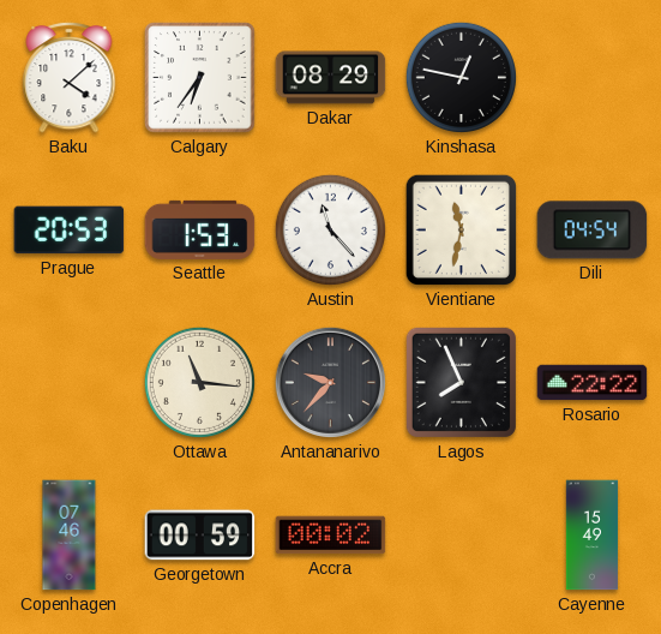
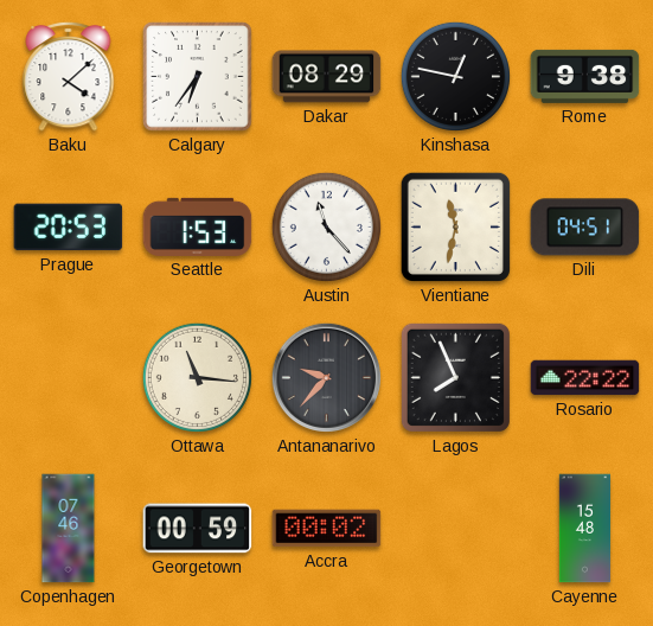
Rome: none -> 9:38 (585, 76)
Dili: 04:54 -> 04:51 (585, 228)
Cayenne: 15:49 -> 15:48 (585, 529)
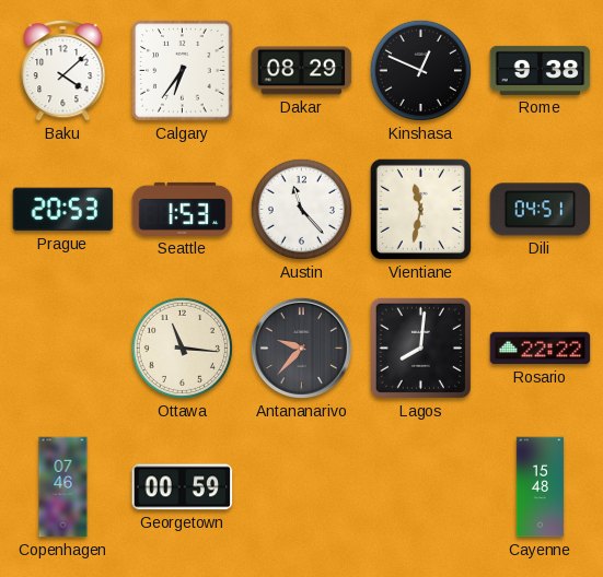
Kinshasa: 12:47 -> 12:49 (420, 70)
Lagos: 7:56 -> 8:01 (420, 348)
Accra: 00:02 -> none (327, 529)
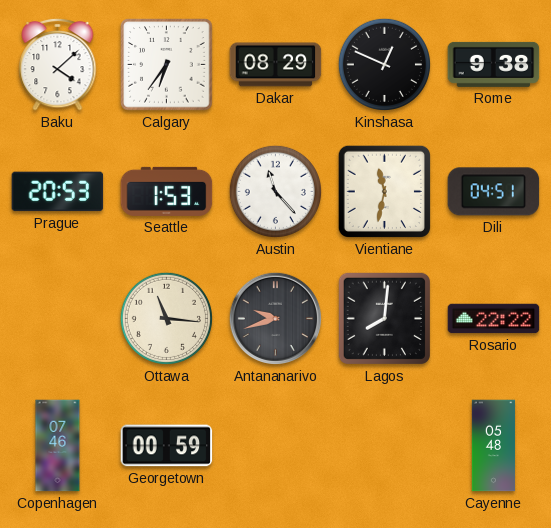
Antananarivo: 9:37 -> 9:42 (275, 318)
Cayenne: 15:48 -> 05:48 (494, 446)
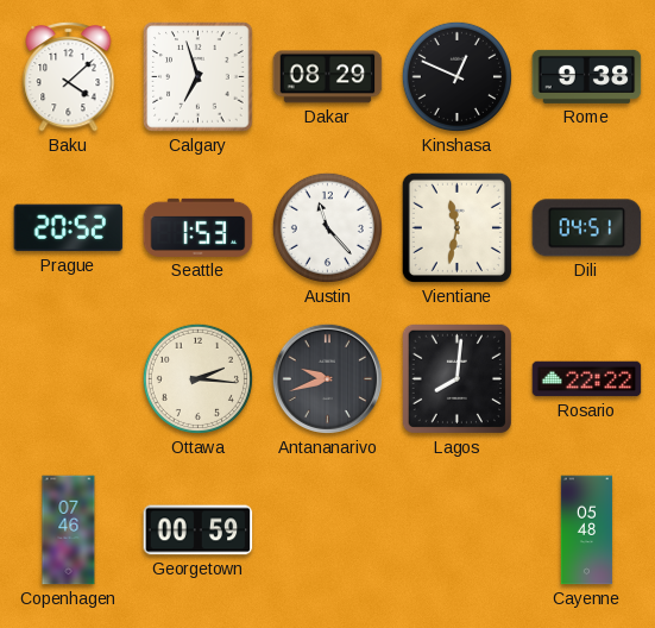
Calgary: 6:36 -> 6:57 (199, 77)
Prague: 20:53 -> 20:52 (69, 228)
Ottawa: 11:16 -> 2:16 (197, 378)
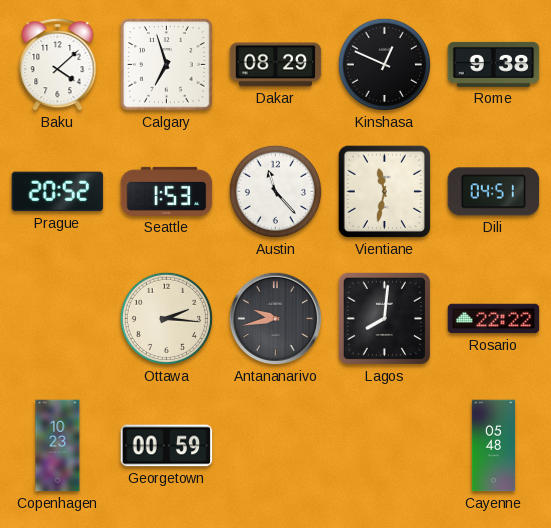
Antananarivo: 9:42 -> 9:43 (275, 318)
Copenhagen: 07:46 -> 10:23 (58, 446)
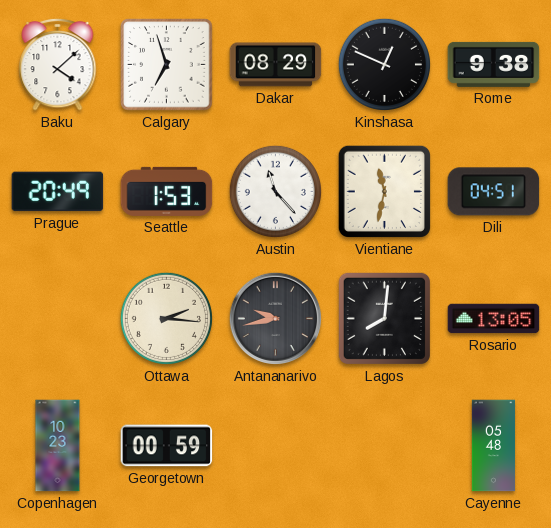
Prague: 20:52 -> 20:49 (58, 192)
Rosario: 22:22 -> 13:05 (494, 319)
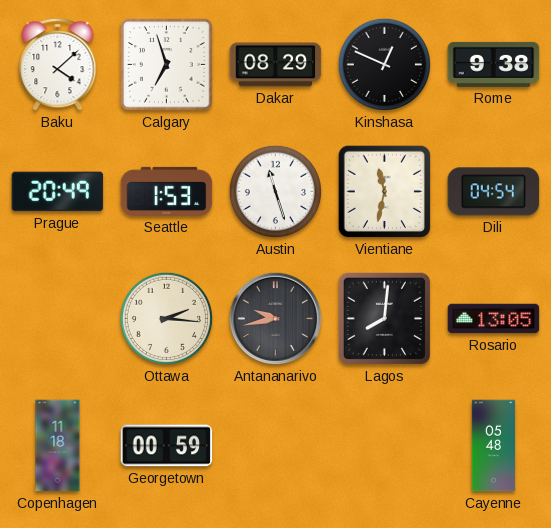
Austin: 11:23 -> 11:27 (275, 191)
Dili: 04:51 -> 04:54 (494, 192)
Copenhagen: 10:23 -> 11:18 (58, 446)
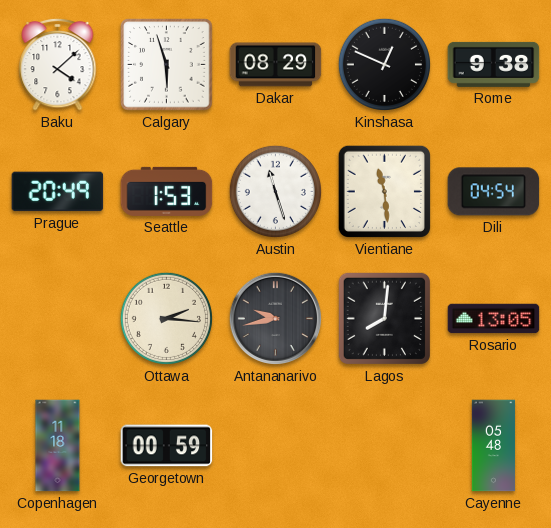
Calgary: 6:57 -> 5:57 (167, 65)
Vientiane: 11:32 -> 11:29 (384, 191)
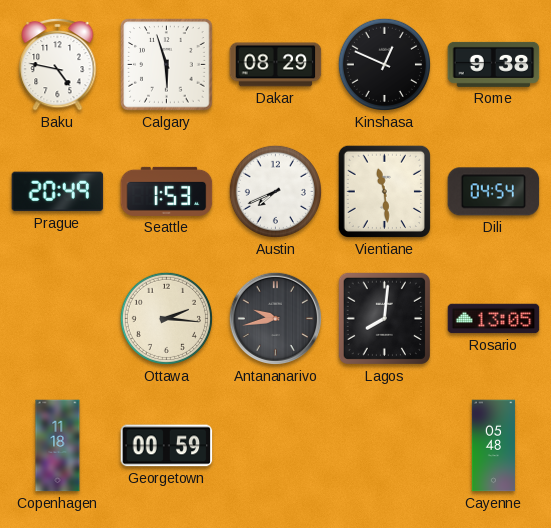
Baku: 4:08 -> 4:47 (58, 64)
Austin: 11:27 -> 7:41 (275, 191)
